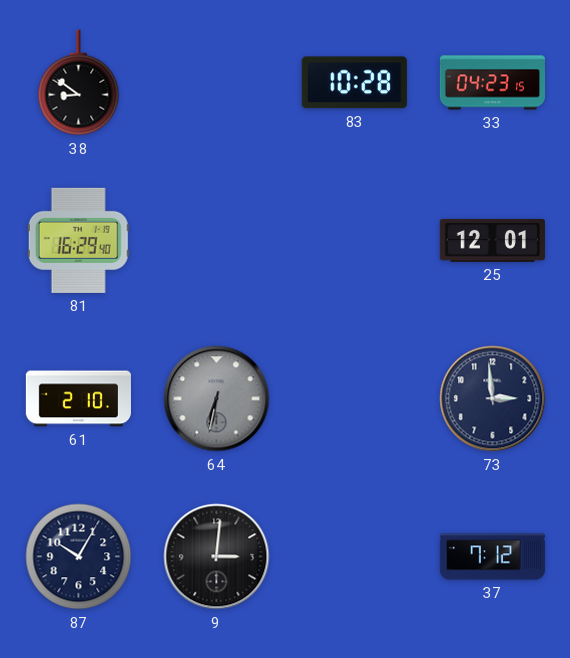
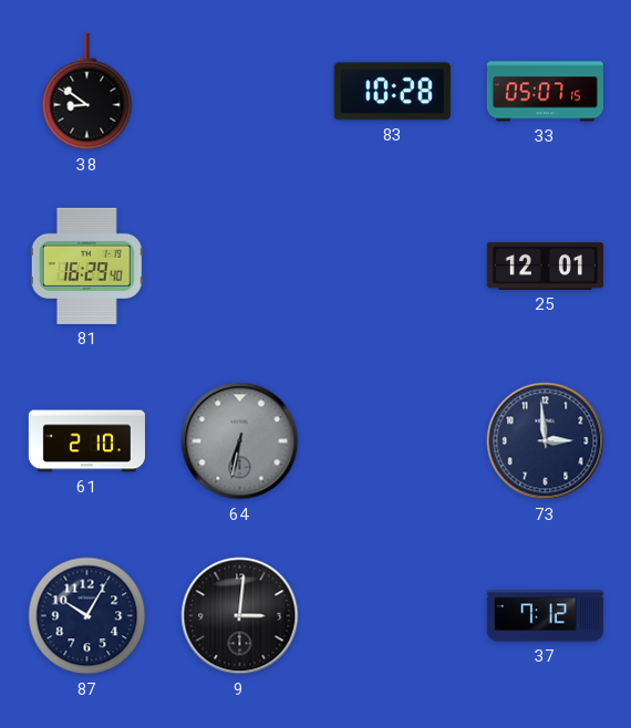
33: 04:23 -> 05:07 (545, 92)
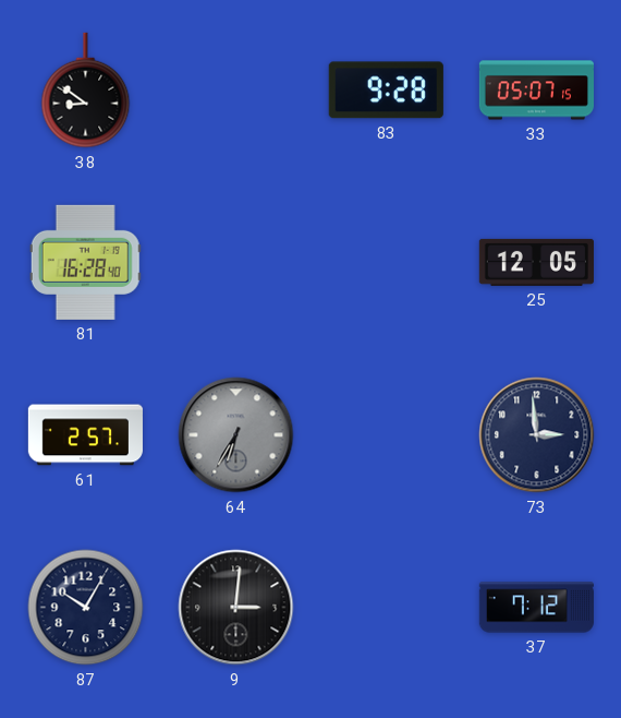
83: 10:28 -> 9:28 (386, 91)
81: 16:29 -> 16:28 (85, 262)
25: 12:01 -> 12:05 (536, 262)
61: 2:10 -> 2:57 (85, 435)
64: 6:32 -> 6:35 (236, 435)
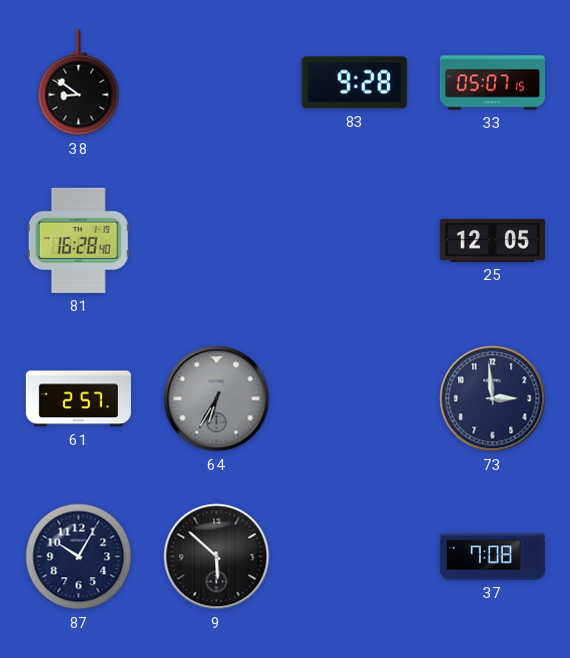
9: 3:01 -> 5:52 (217, 557)
37: 7:12 -> 7:08 (492, 557)
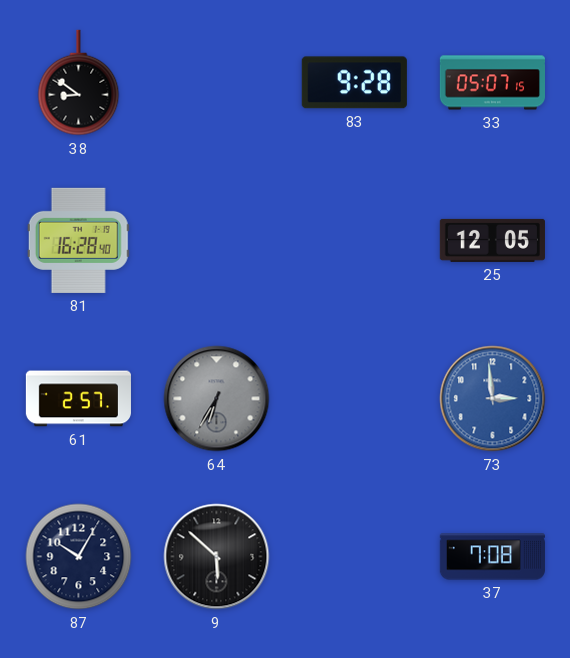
73 dial: navy -> blue (493, 399)
